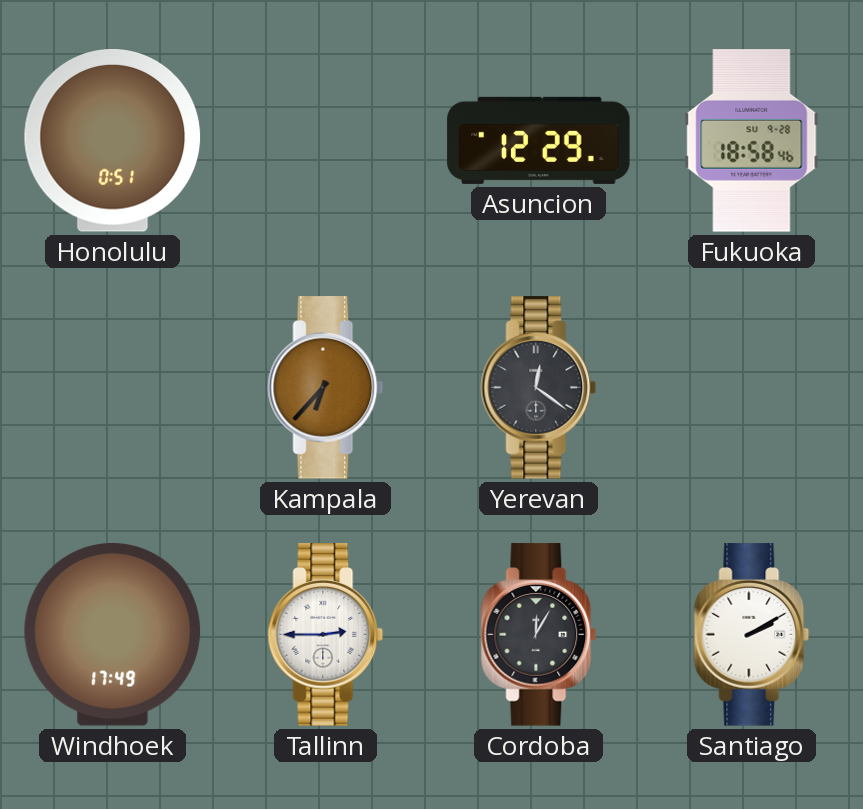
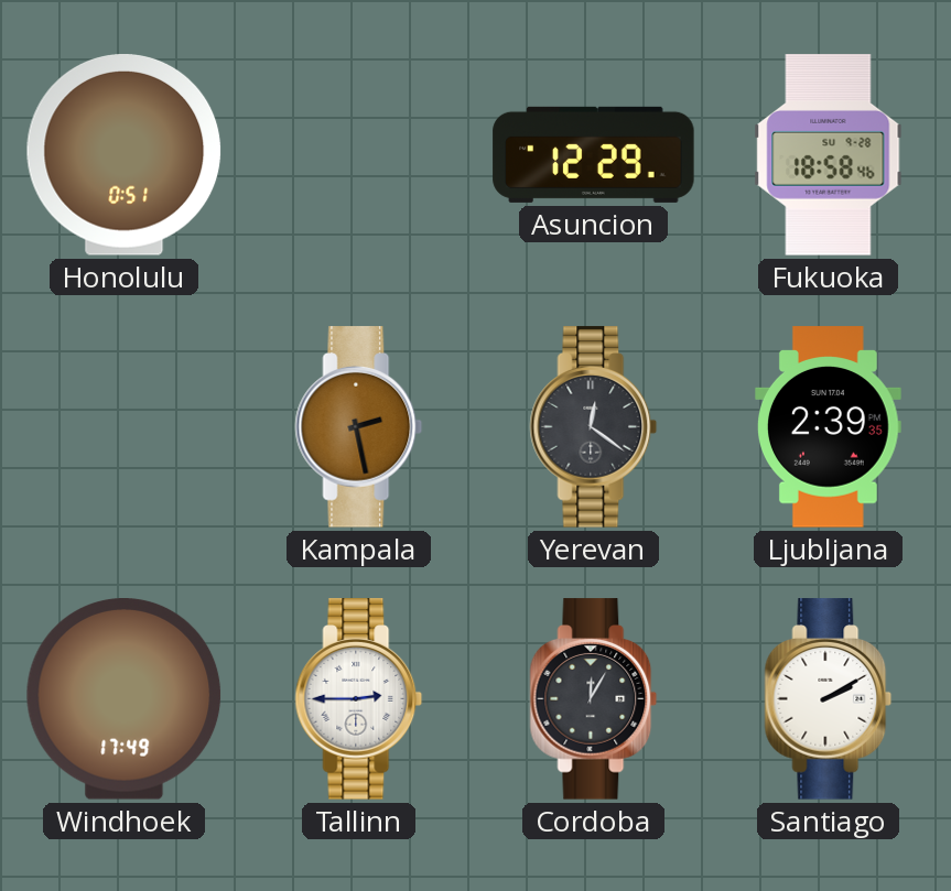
Kampala: 6:37 -> 2:28 (359, 427)
Ljubljana: none -> 2:39 (829, 427)
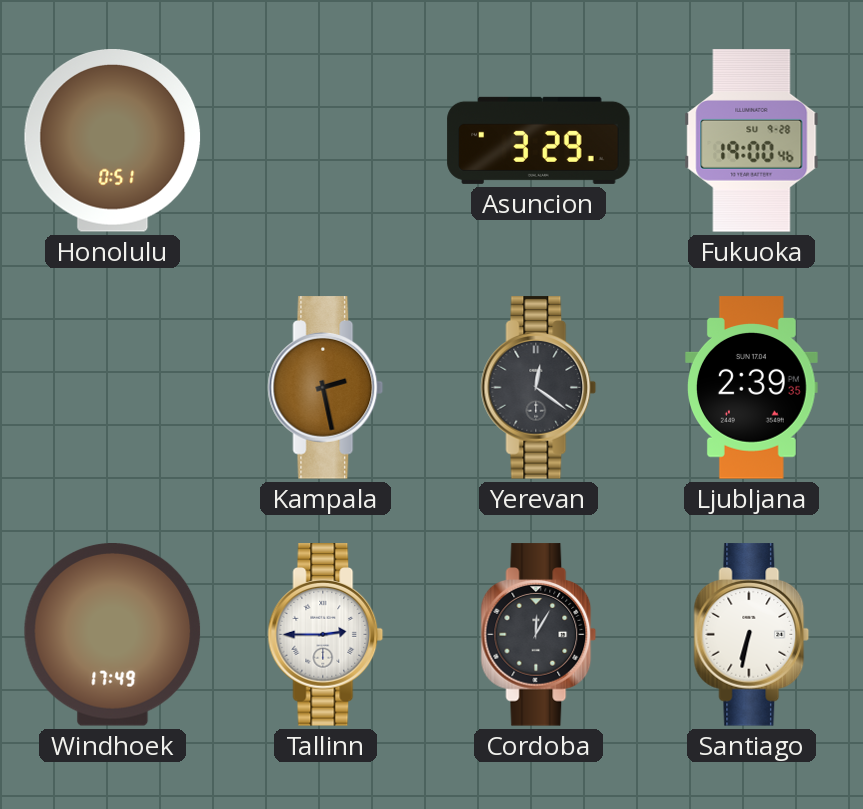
Asuncion: 12:29 -> 3:29 (539, 140)
Fukuoka: 18:58 -> 19:00 (752, 141)
Santiago: 2:10 -> 6:32 (752, 635)
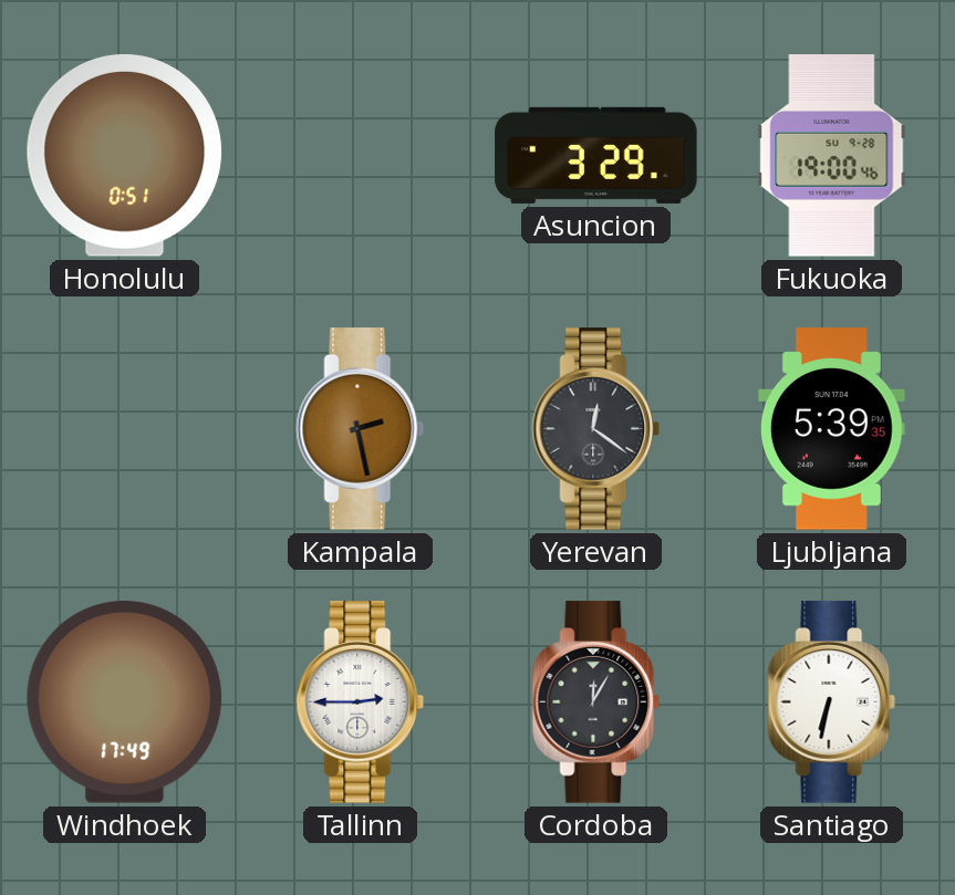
Ljubljana: 2:39 -> 5:39 (832, 429)
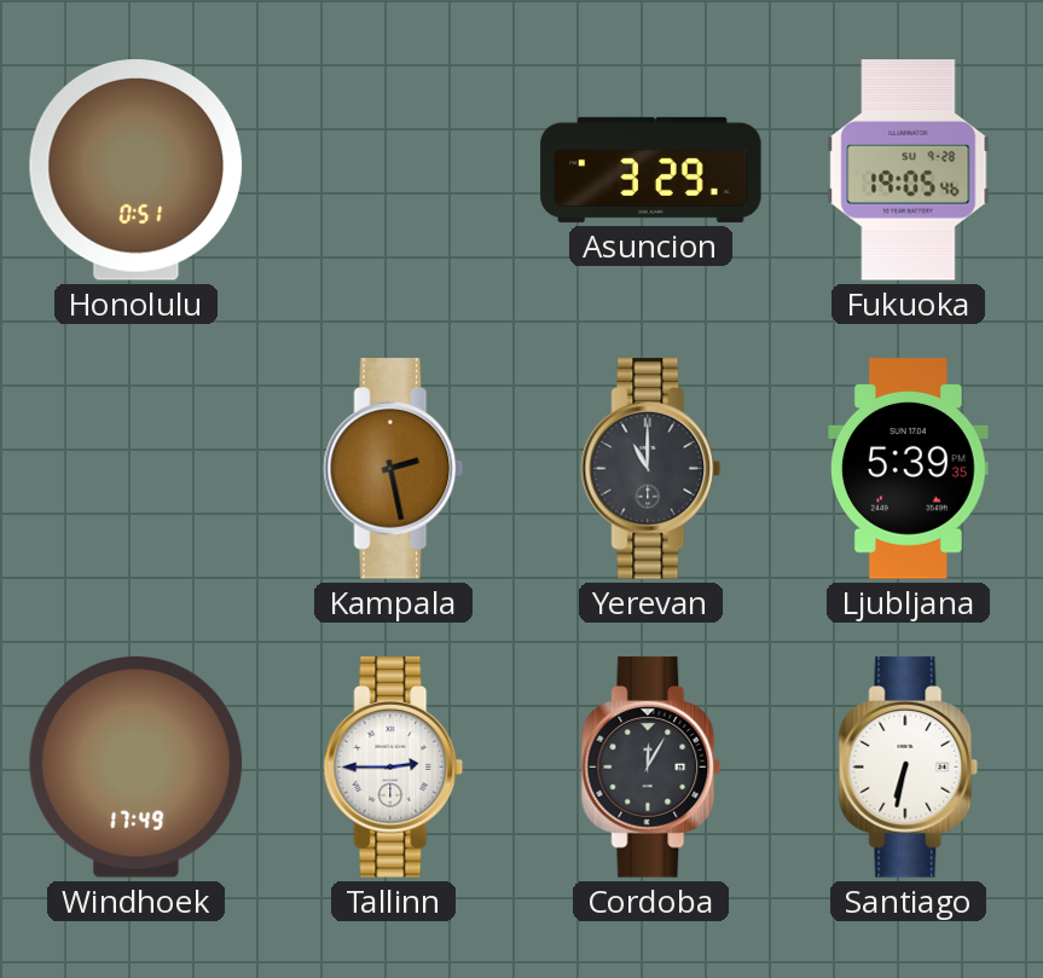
Fukuoka: 19:00 -> 19:05 (909, 170)
Yerevan: 12:21 -> 11:00 (651, 469)
